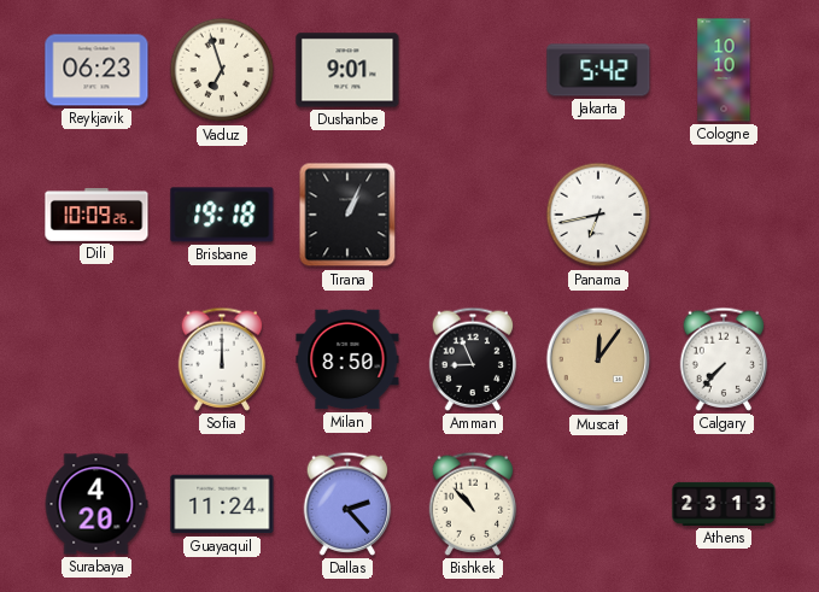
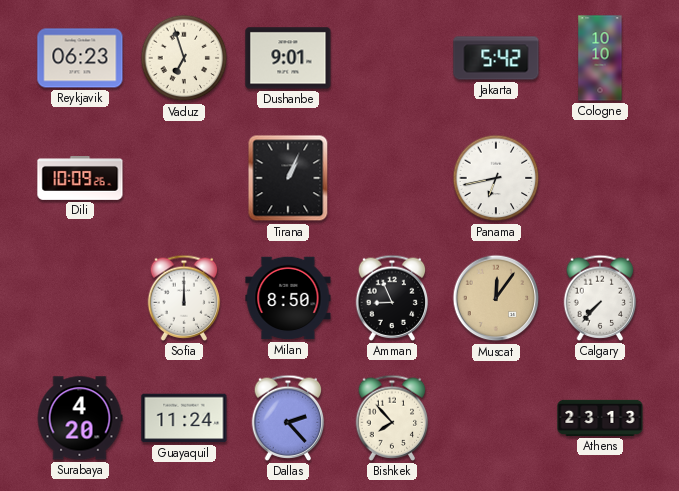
Brisbane: 19:18 -> none (222, 215)
Bishkek: 10:53 -> 7:53 (392, 418)
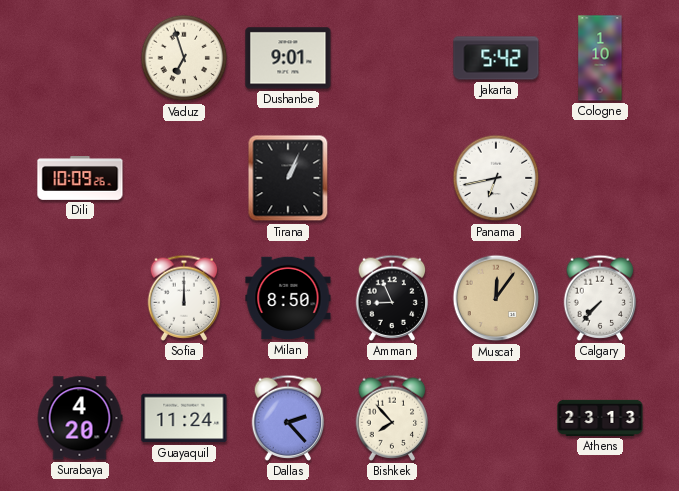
Reykjavik: 06:23 -> none (80, 58)
Cologne: 10:10 -> 1:10 (600, 58)
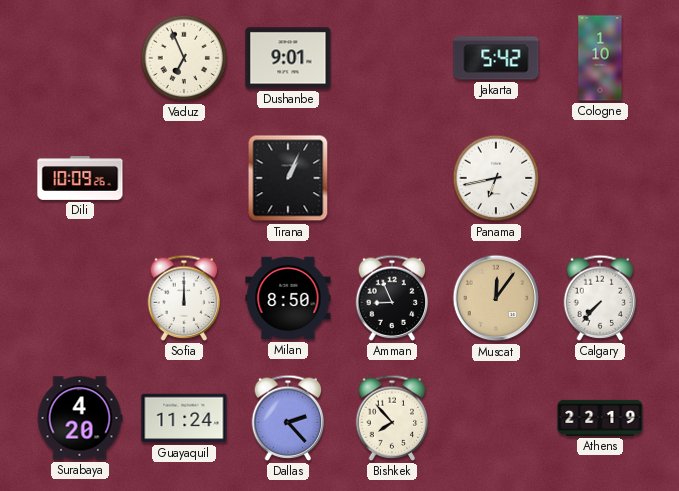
Vaduz: 6:57 -> 6:56 (184, 58)
Athens: 23:13 -> 22:19 (600, 418)
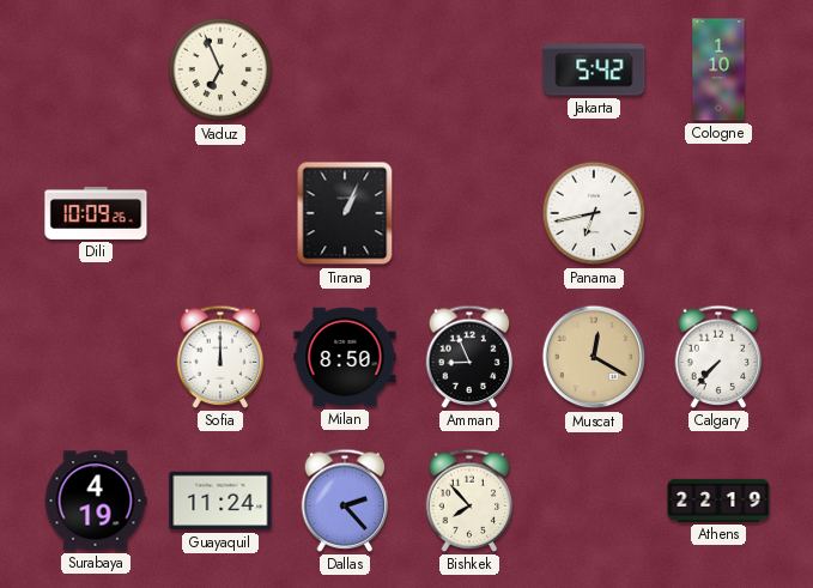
Dushanbe: 9:01 -> none (288, 58)
Muscat: 12:06 -> 12:20 (594, 357)
Surabaya: 4:20 -> 4:19 (96, 501)
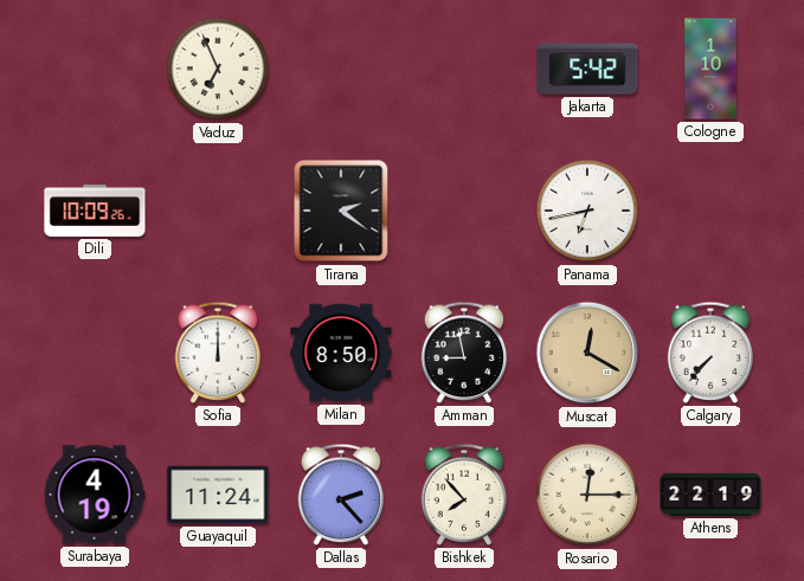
Tirana: 1:04 -> 2:21 (341, 211)
Amman: 8:56 -> 8:58 (464, 353)
Rosario: none -> 12:15 (587, 495)
